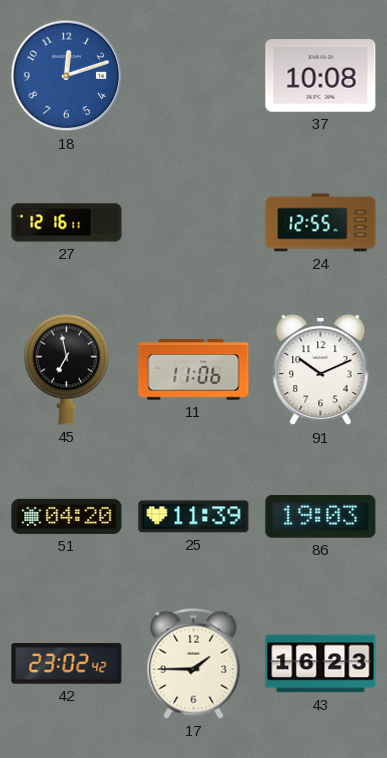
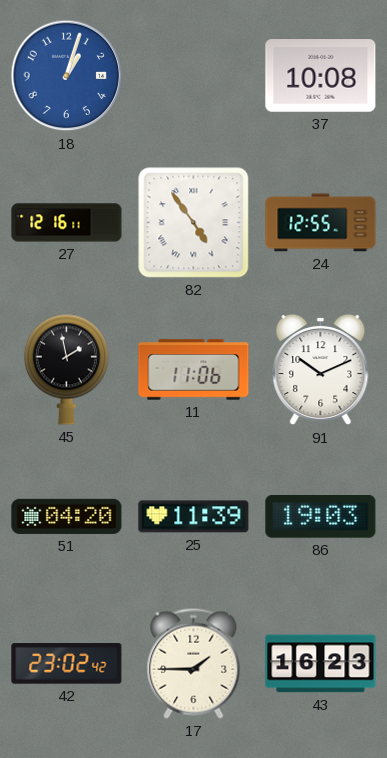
18: 12:12 -> 1:03 (67, 76)
82: none -> 4:54 (194, 223)
45: 6:58 -> 1:58 (66, 369)
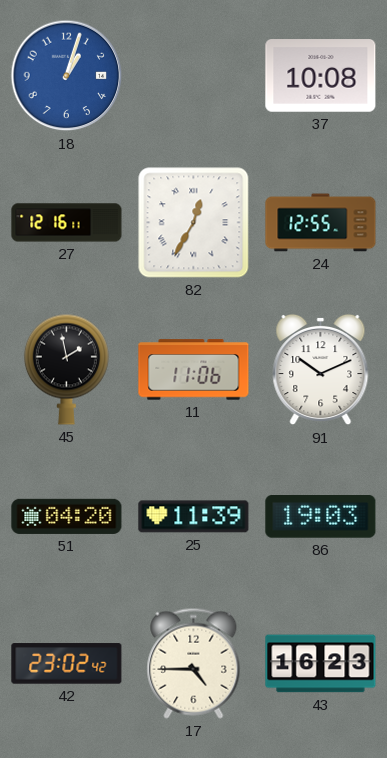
82: 4:54 -> 12:35 (194, 223)
17: 1:45 -> 4:45 (194, 663)
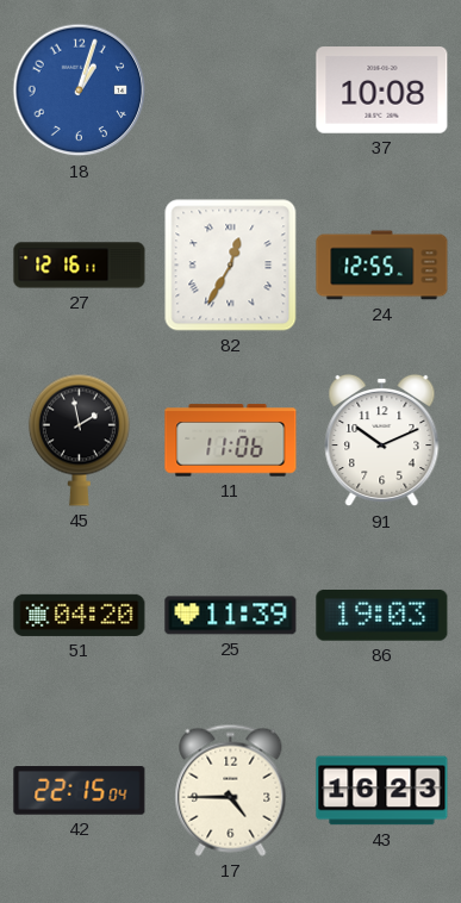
42: 23:02 -> 22:15 (80, 791)
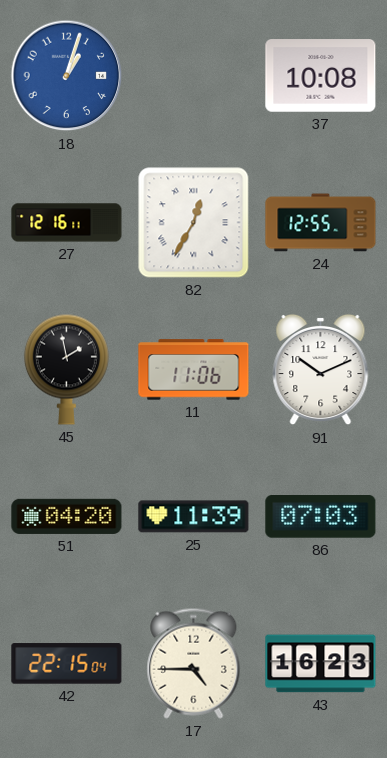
86: 19:03 -> 07:03 (321, 517)
